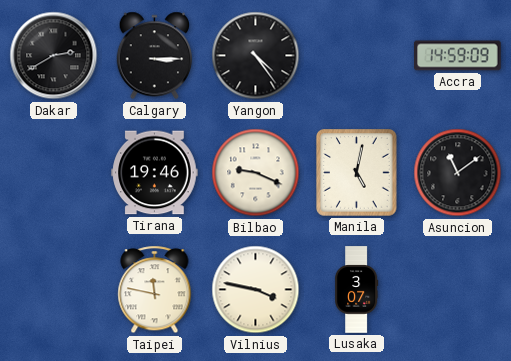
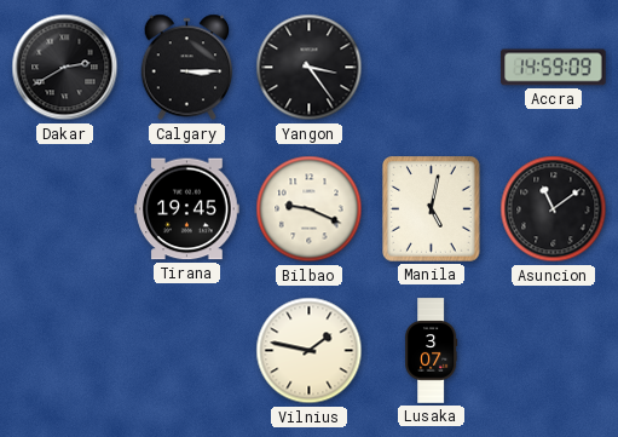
Yangon: 4:24 -> 3:24 (310, 68)
Tirana: 19:46 -> 19:45 (187, 209)
Taipei: 11:47 -> none (155, 290)
Vilnius: 3:47 -> 1:47 (310, 351)
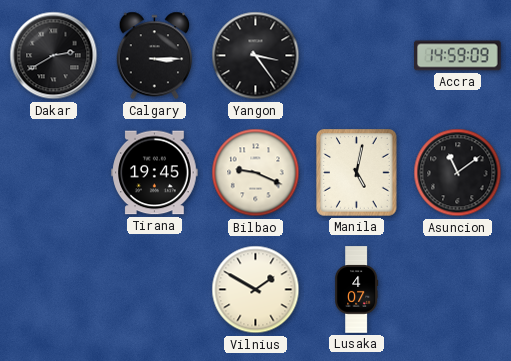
Vilnius: 1:47 -> 1:50 (256, 290)
Lusaka: 3:07 -> 4:07 (357, 290)
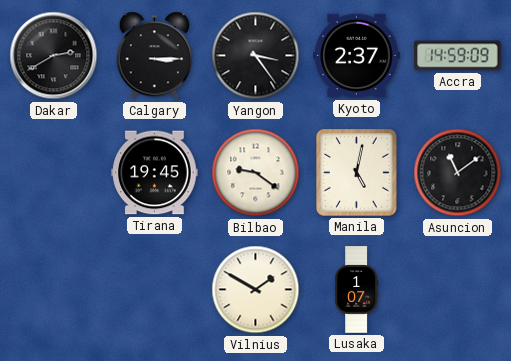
Kyoto: none -> 2:37 (357, 56)
Bilbao: 9:19 -> 9:21 (256, 173)
Lusaka: 4:07 -> 1:07 (357, 290)
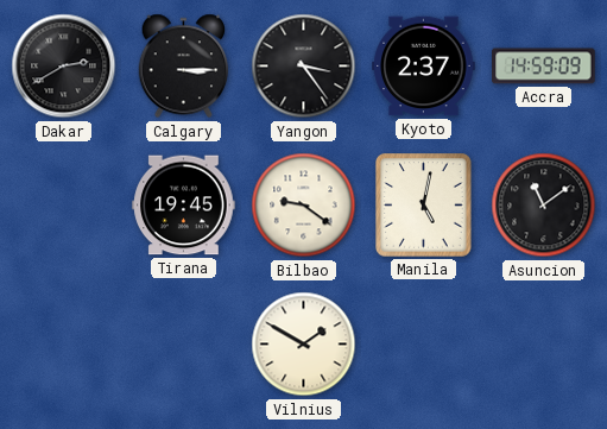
Lusaka: 1:07 -> none (357, 290)
